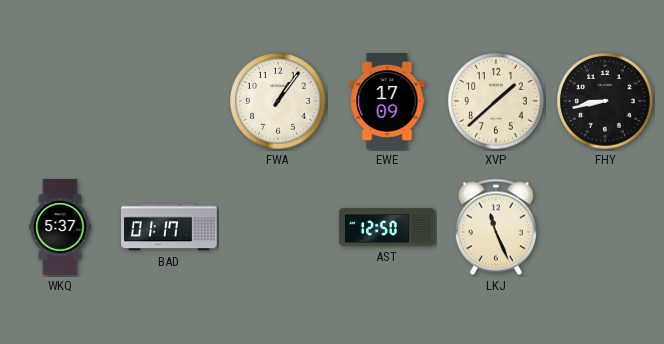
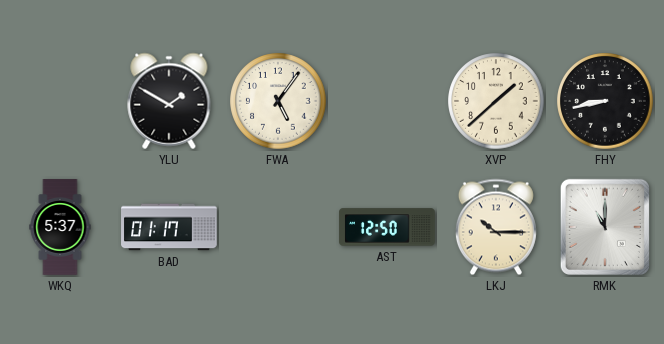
YLU: none -> 1:50 (169, 101)
FWA: 1:06 -> 5:06 (278, 101)
EWE: 17:09 -> none (387, 101)
LKJ: 11:26 -> 10:15 (496, 227)
RMK: none -> 11:00 (605, 227)
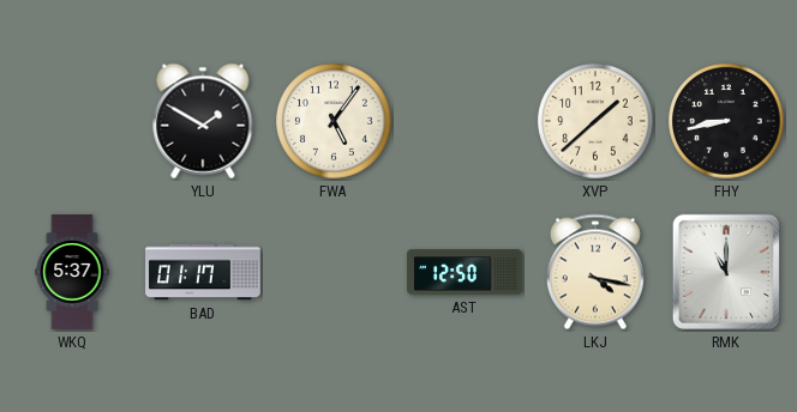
LKJ: 10:15 -> 4:17 (595, 272)
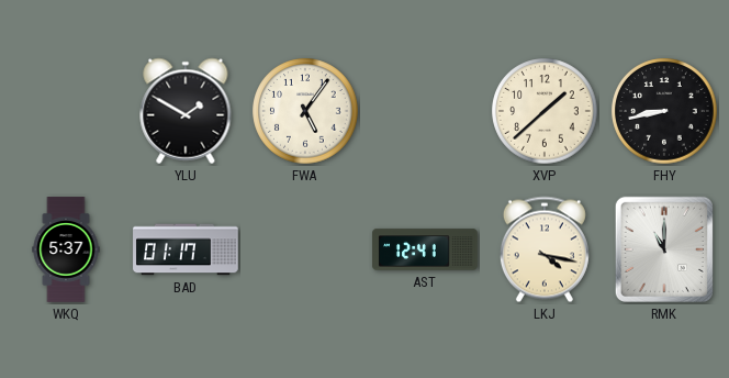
AST: 12:50 -> 12:41 (425, 249)
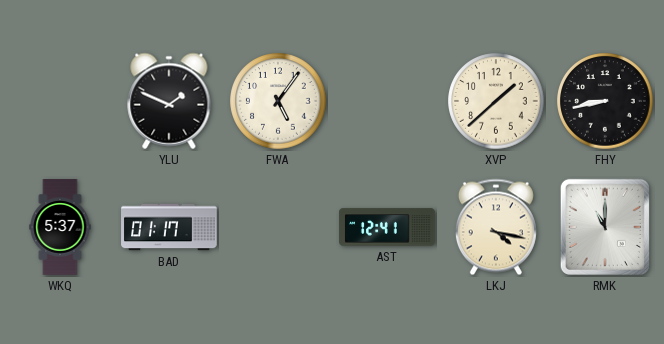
YLU: 1:50 -> 1:49 (169, 101)
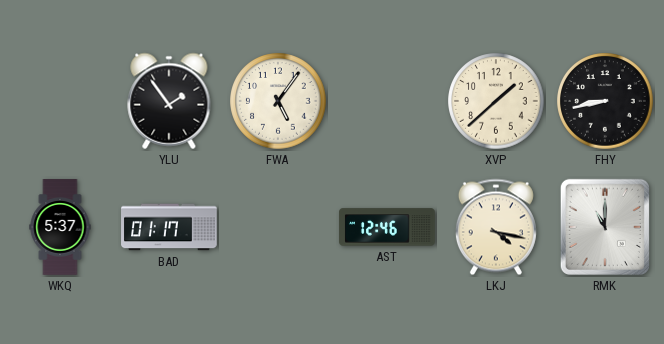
YLU: 1:49 -> 1:54 (169, 101)
AST: 12:41 -> 12:46 (387, 227)
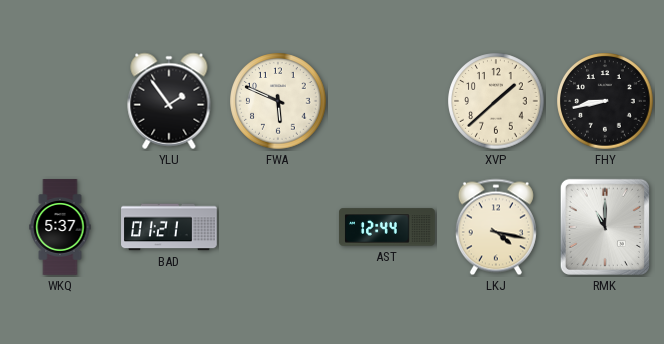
FWA: 5:06 -> 5:49 (278, 101)
BAD: 01:17 -> 01:21 (169, 227)
AST: 12:46 -> 12:44 (387, 227)
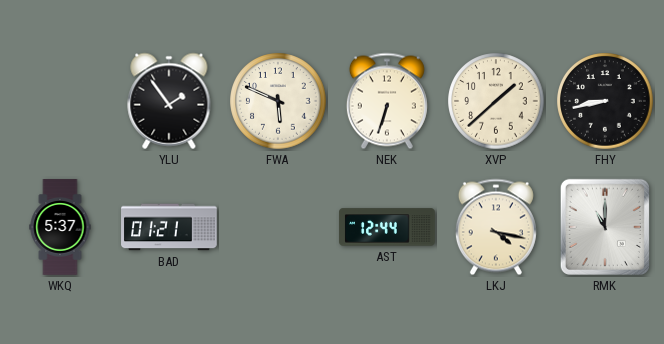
NEK: none -> 6:33 (387, 101)
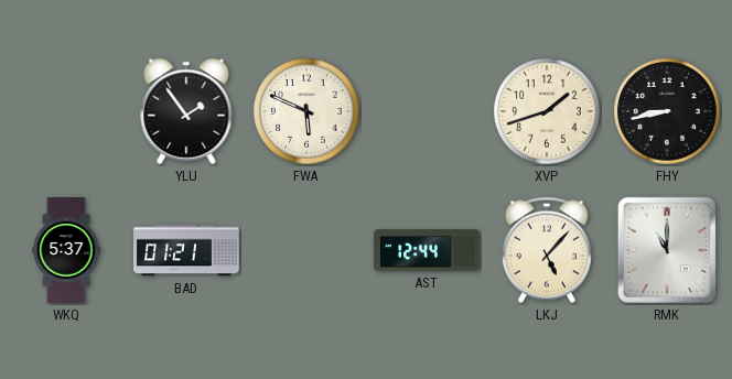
NEK: 6:33 -> none (387, 101)
XVP: 1:38 -> 1:42 (547, 111)
LKJ: 4:17 -> 5:07 (547, 250)
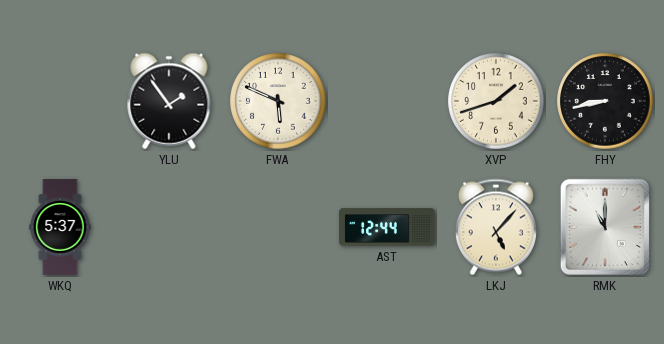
BAD: 01:21 -> none (186, 250)
